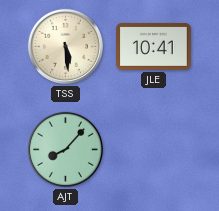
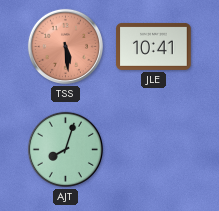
TSS dial: cream -> salmon (65, 46)
AJT: 8:07 -> 8:03 (65, 149)
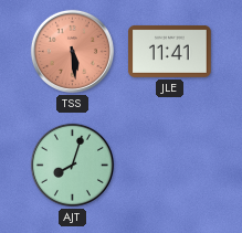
JLE: 10:41 -> 11:41 (170, 51)
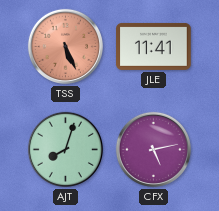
TSS: 5:29 -> 5:26 (65, 46)
CFX: none -> 5:13 (153, 149)
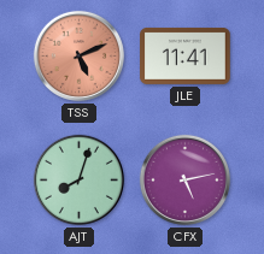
TSS: 5:26 -> 5:11 (78, 55)
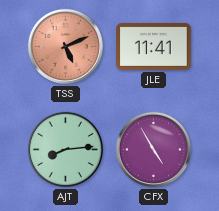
AJT: 8:03 -> 8:14 (65, 149)
CFX: 5:13 -> 4:55 (153, 149)
